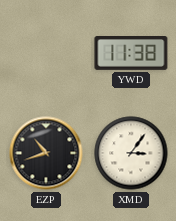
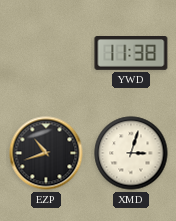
XMD: 3:06 -> 3:03 (131, 153)
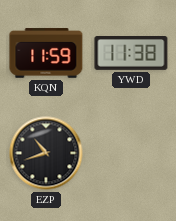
KQN: none -> 11:59 (46, 53)
XMD: 3:03 -> none (131, 153)
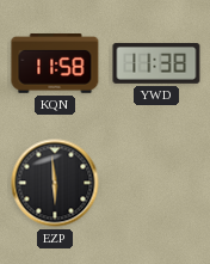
KQN: 11:59 -> 11:58 (55, 63)
EZP: 10:42 -> 5:59 (55, 183)
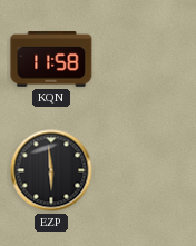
YWD: 11:38 -> none (156, 65)
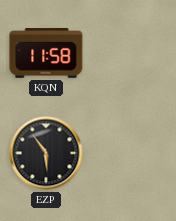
EZP: 5:59 -> 5:54 (46, 153)
